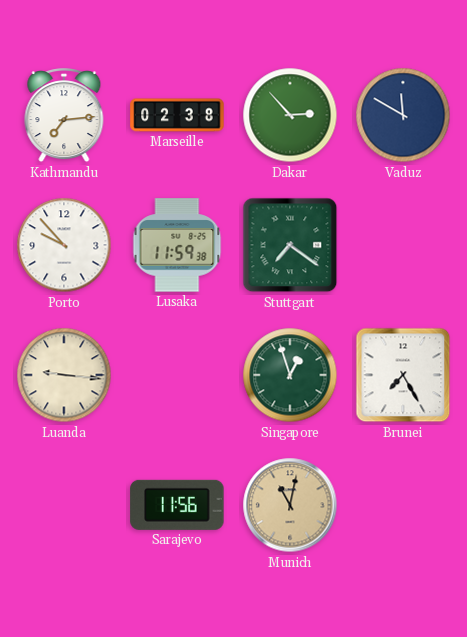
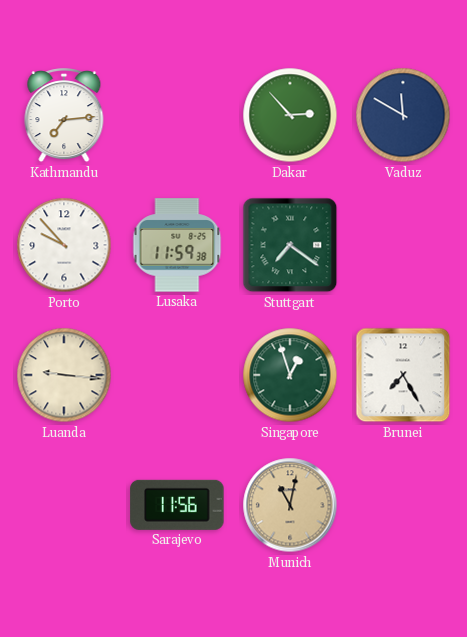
Marseille: 02:38 -> none (177, 115)
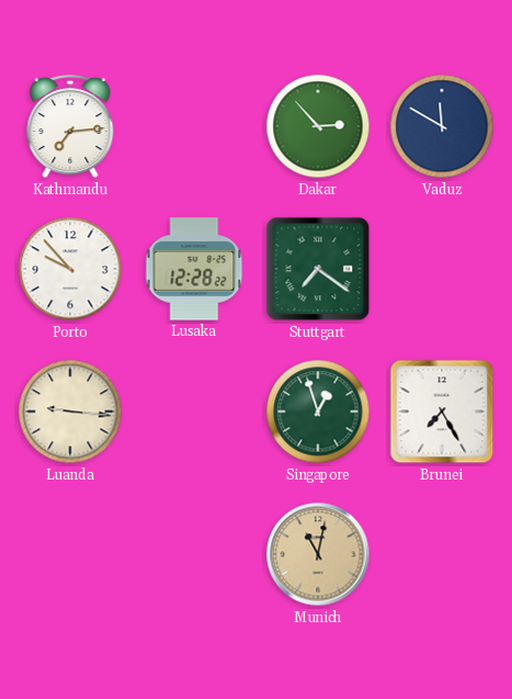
Lusaka: 11:59 -> 12:28 (194, 269)
Sarajevo: 11:56 -> none (177, 505)
